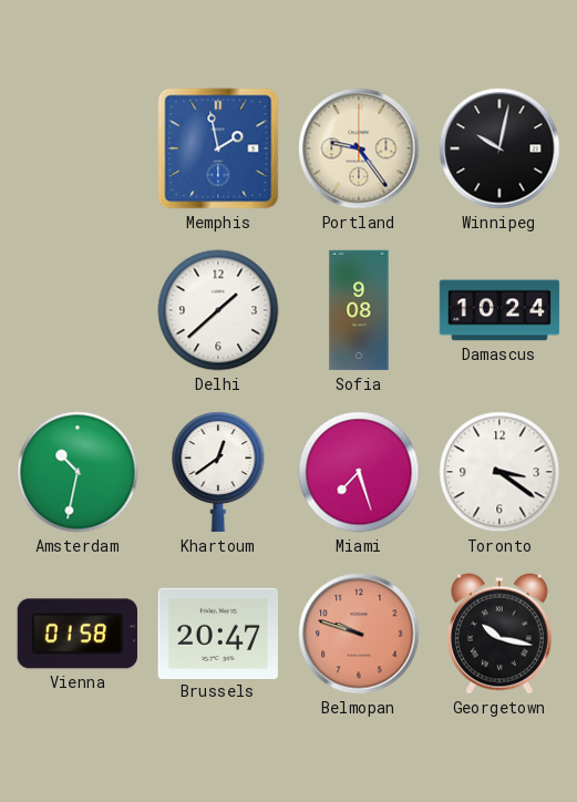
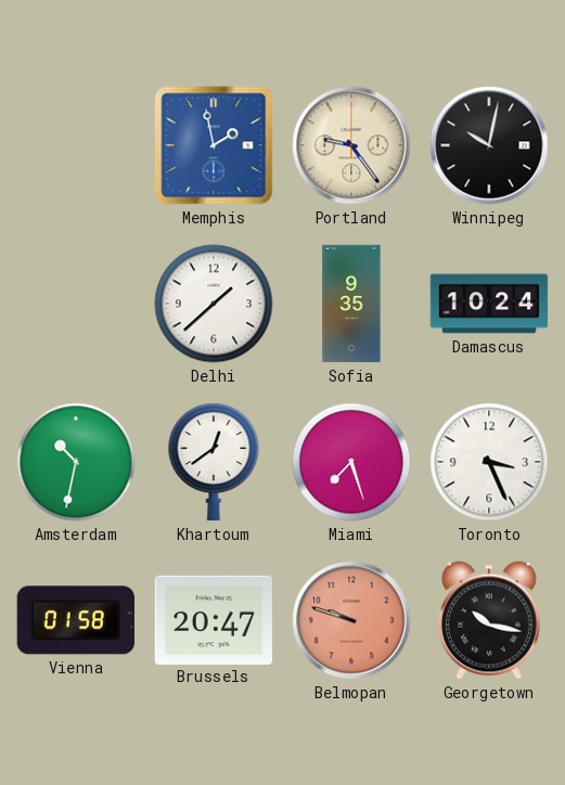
Sofia: 9:08 -> 9:35 (351, 304)
Toronto: 3:21 -> 3:26 (489, 462)
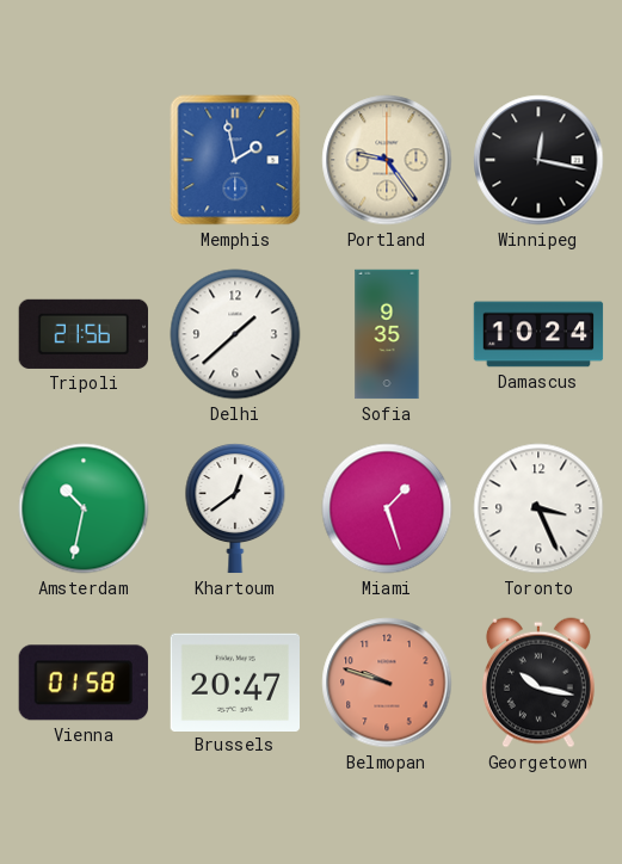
Winnipeg: 10:02 -> 12:17 (538, 160)
Tripoli: none -> 21:56 (82, 334)
Miami: 7:27 -> 1:27 (387, 508)
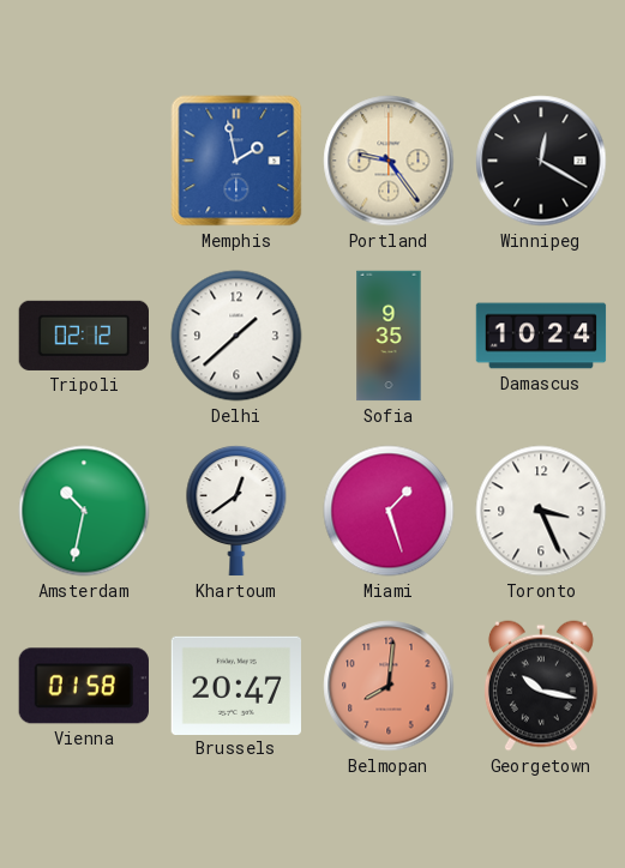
Winnipeg: 12:17 -> 12:20 (541, 161)
Tripoli: 21:56 -> 02:12 (83, 336)
Belmopan: 9:48 -> 8:01 (389, 686)
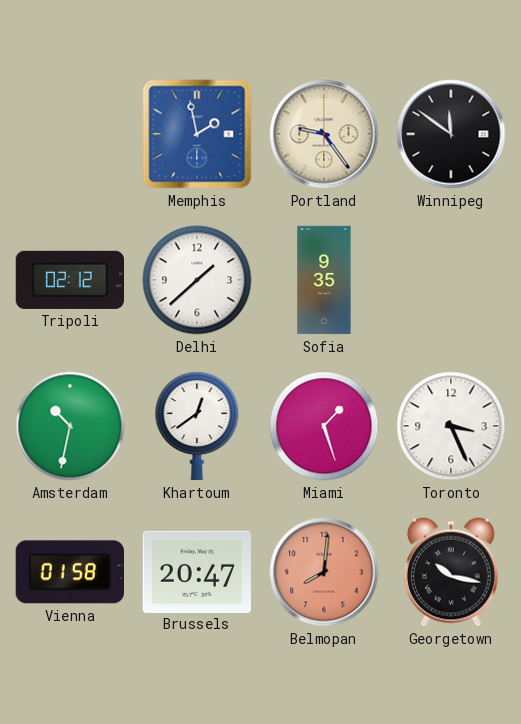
Winnipeg: 12:20 -> 11:51 (451, 134)
Damascus: 10:24 -> none (541, 336)
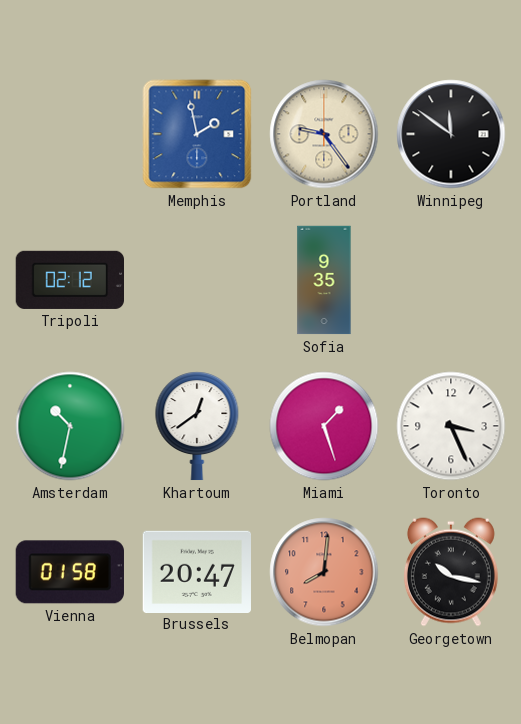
Delhi: 1:38 -> none (197, 280)
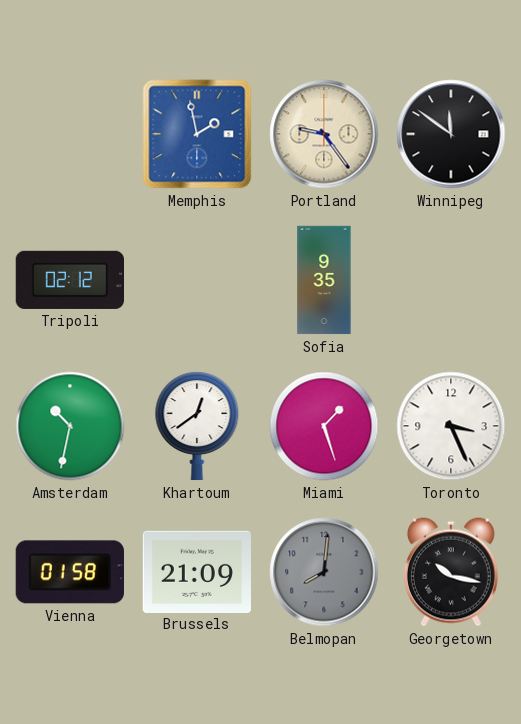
Brussels: 20:47 -> 21:09 (197, 571)
Belmopan dial: salmon -> grey (324, 572)
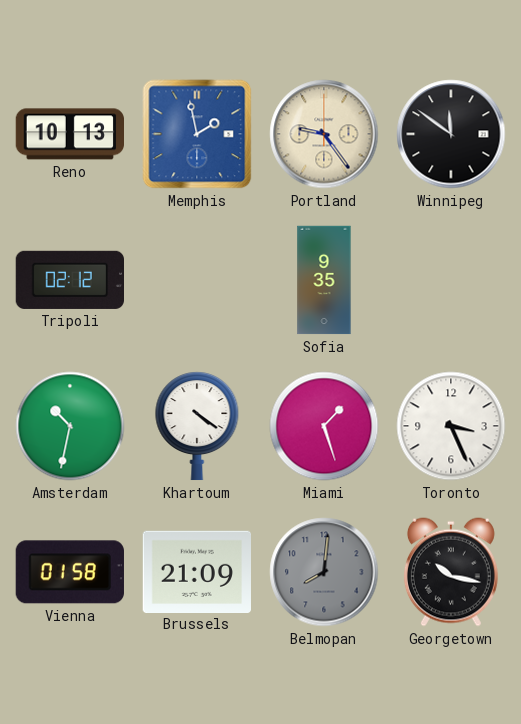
Reno: none -> 10:13 (69, 134)
Khartoum: 12:39 -> 4:21 (197, 427)
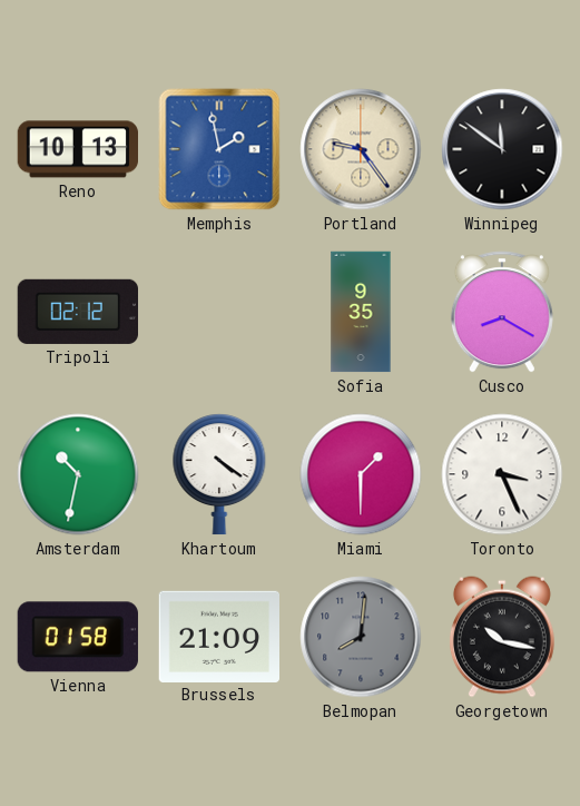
Cusco: none -> 8:20 (502, 312)
Miami: 1:27 -> 1:30 (361, 474)
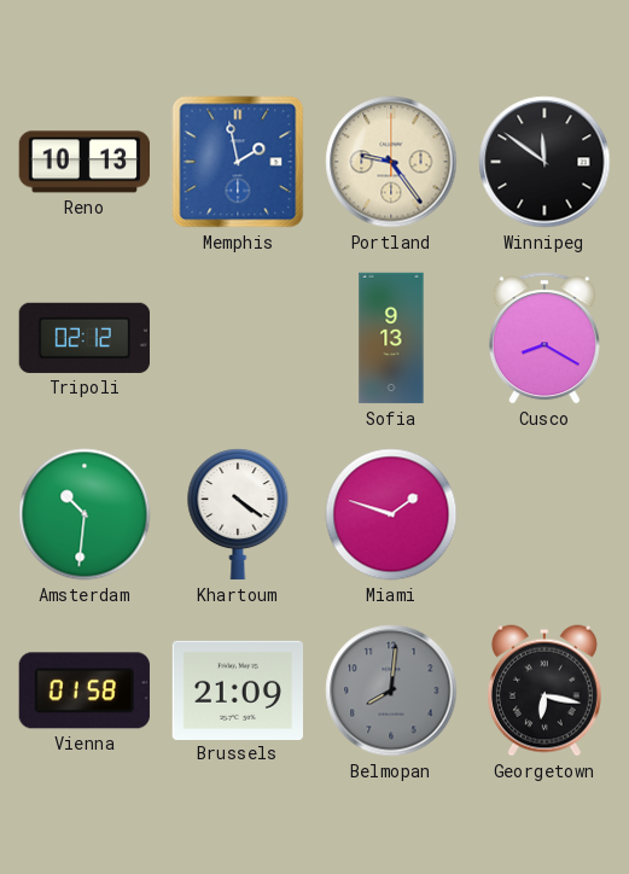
Sofia: 9:35 -> 9:13 (391, 338)
Amsterdam: 10:32 -> 10:31 (85, 514)
Miami: 1:30 -> 1:48 (391, 514)
Toronto: 3:26 -> none (502, 474)
Georgetown: 10:17 -> 6:17 (544, 691)
